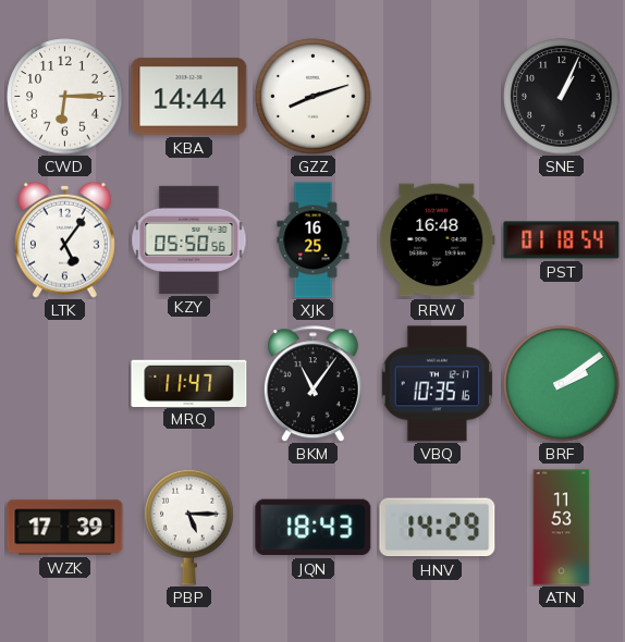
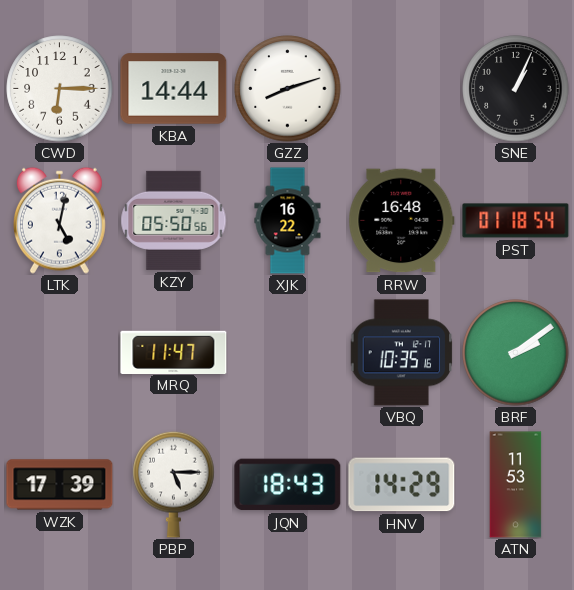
LTK: 5:06 -> 5:02 (59, 220)
XJK: 16:25 -> 16:22 (288, 221)
BKM: 11:06 -> none (312, 384)
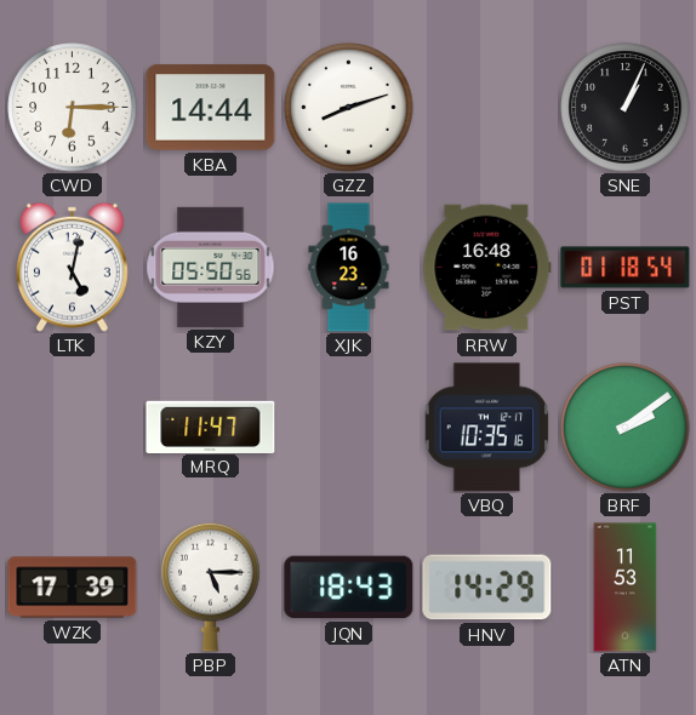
XJK: 16:22 -> 16:23 (349, 268)
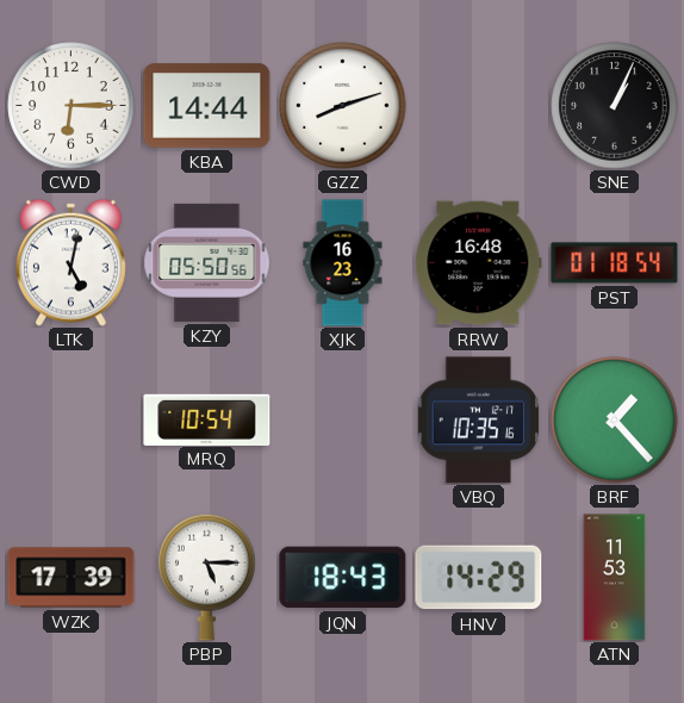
MRQ: 11:47 -> 10:54 (207, 419)
BRF: 2:09 -> 1:23 (615, 421)
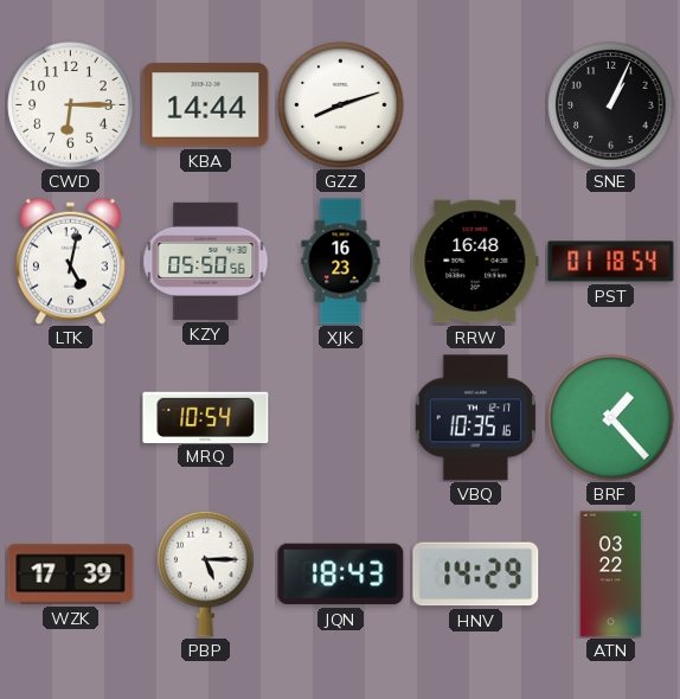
ATN: 11:53 -> 03:22 (611, 575)
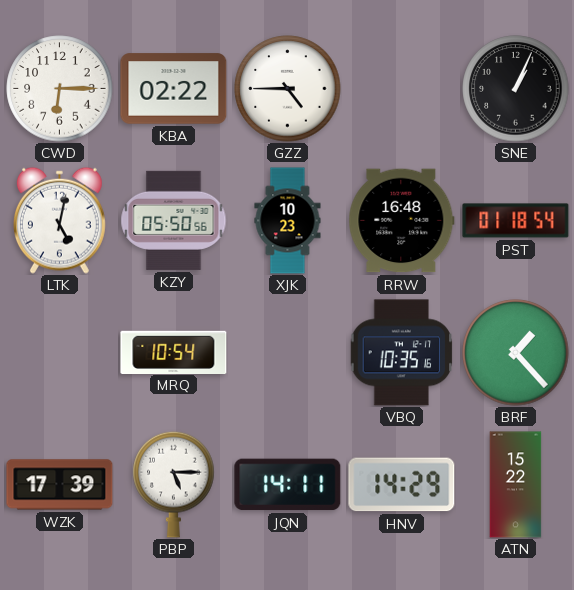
KBA: 14:44 -> 02:22 (174, 89)
GZZ: 8:12 -> 4:45 (288, 89)
XJK: 16:23 -> 10:23 (288, 221)
JQN: 18:43 -> 14:11 (288, 485)
ATN: 03:22 -> 15:22 (516, 485)
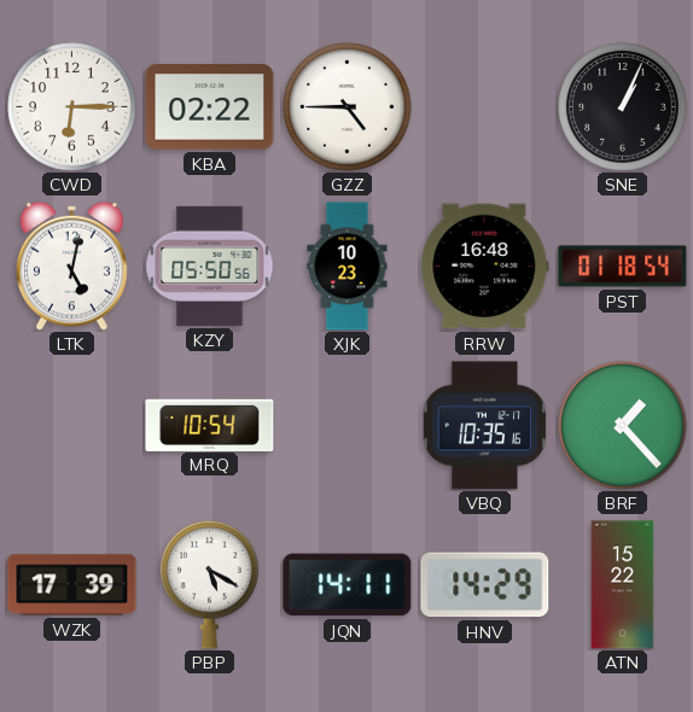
PBP: 5:15 -> 5:20 (210, 584)
